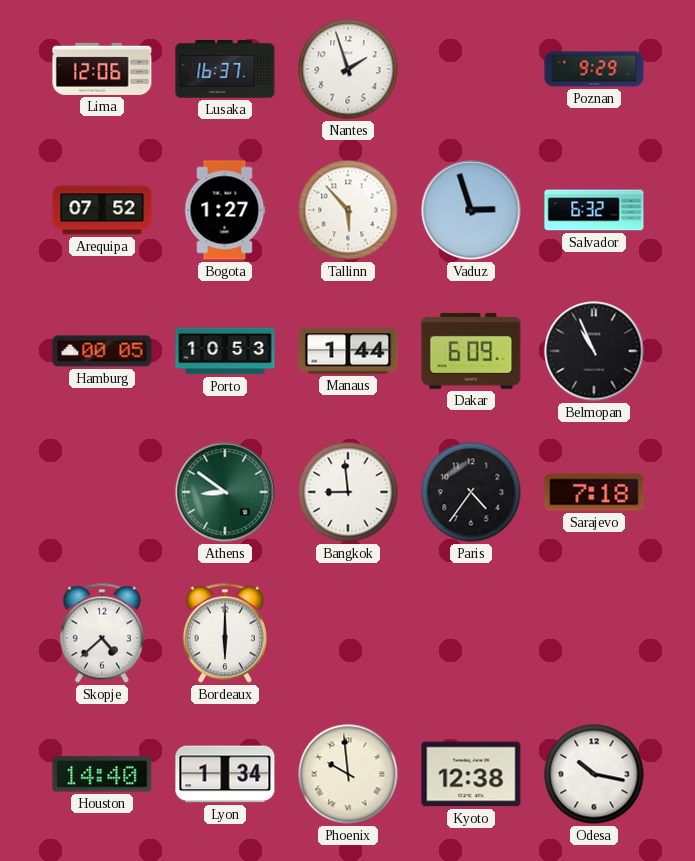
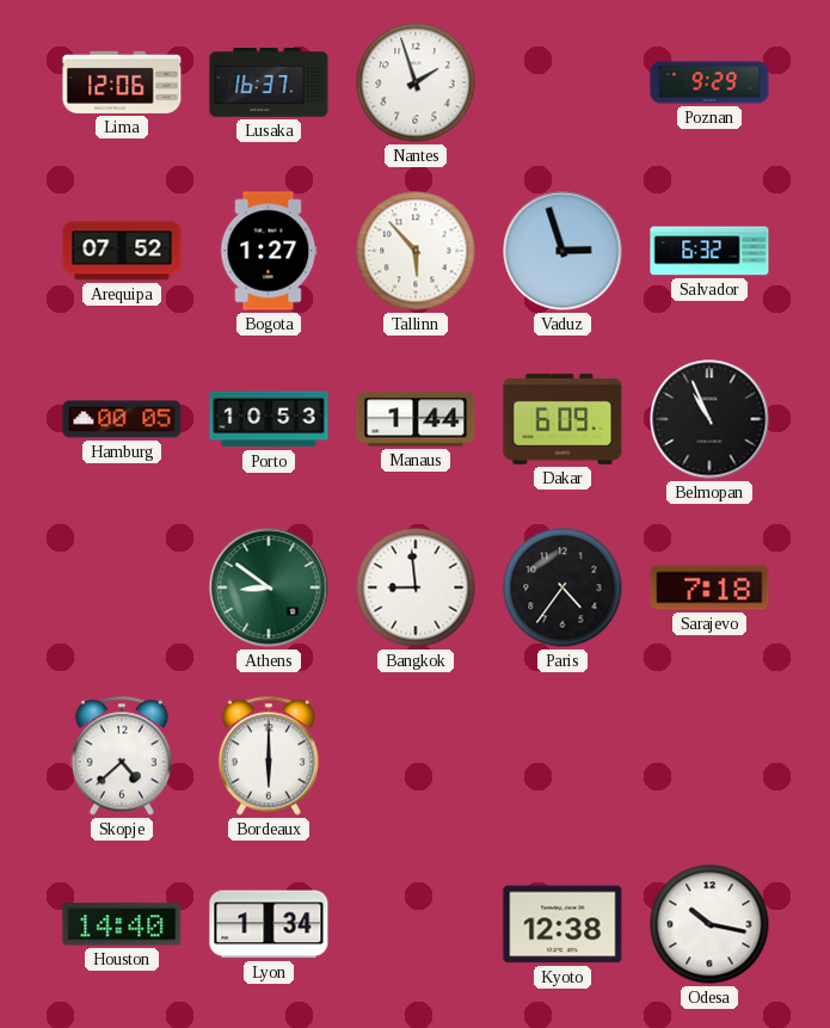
Phoenix: 9:59 -> none (348, 774)
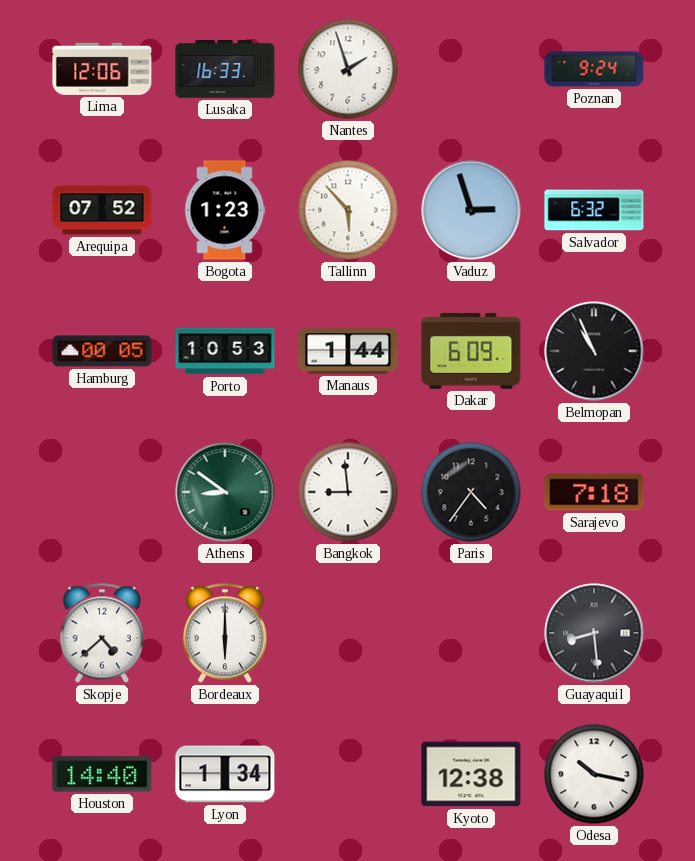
Lusaka: 16:37 -> 16:33 (225, 70)
Poznan: 9:29 -> 9:24 (594, 69)
Bogota: 1:27 -> 1:23 (225, 210)
Guayaquil: none -> 8:29 (594, 633)
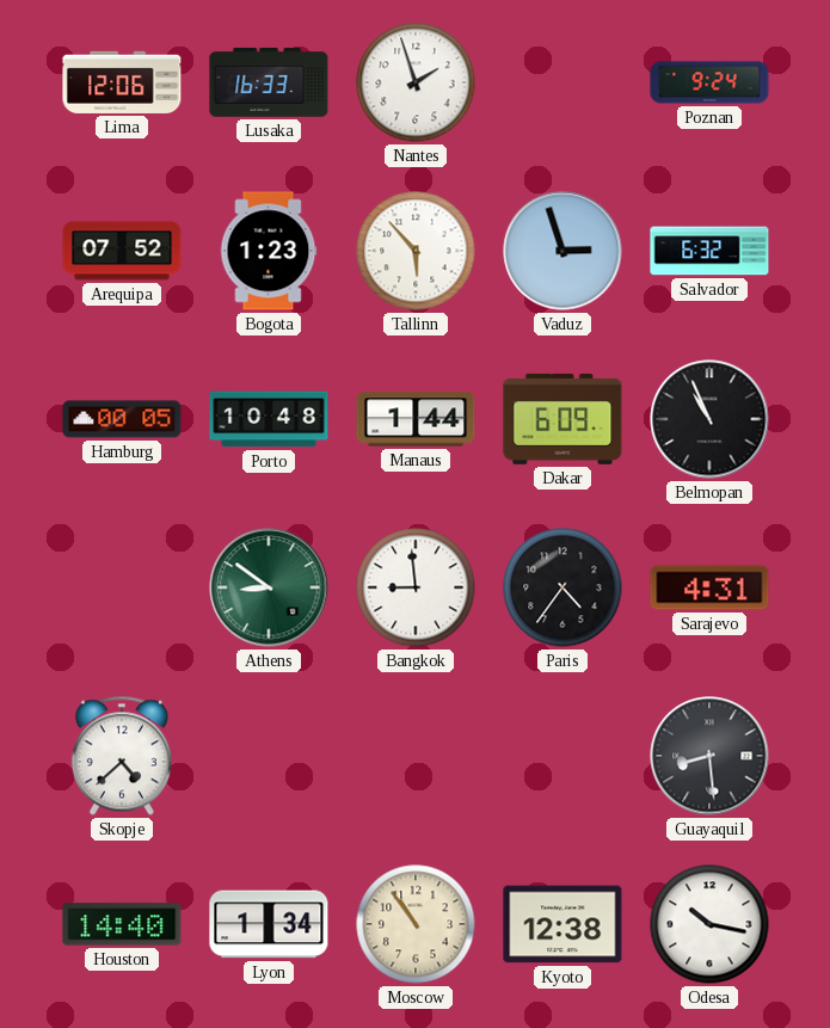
Porto: 10:53 -> 10:48 (269, 419)
Sarajevo: 7:18 -> 4:31 (709, 587)
Bordeaux: 6:00 -> none (225, 633)
Moscow: none -> 10:54 (416, 924)
